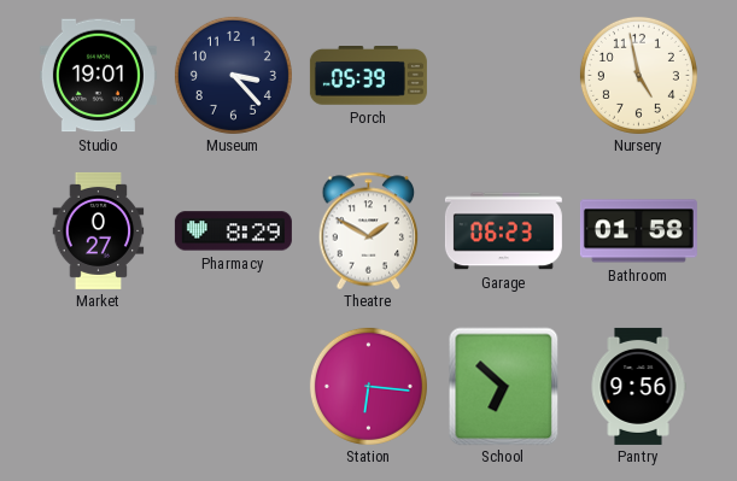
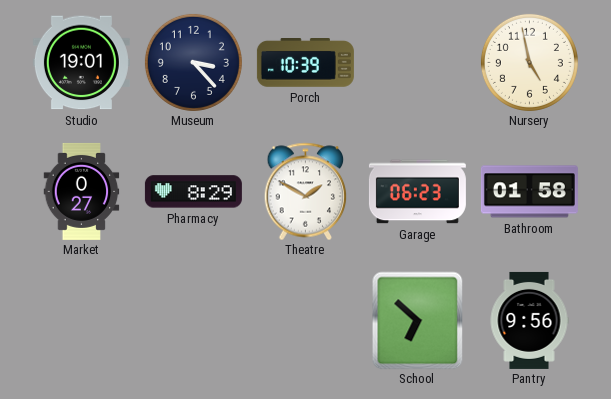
Porch: 05:39 -> 10:39 (305, 63)
Station: 6:16 -> none (368, 386)
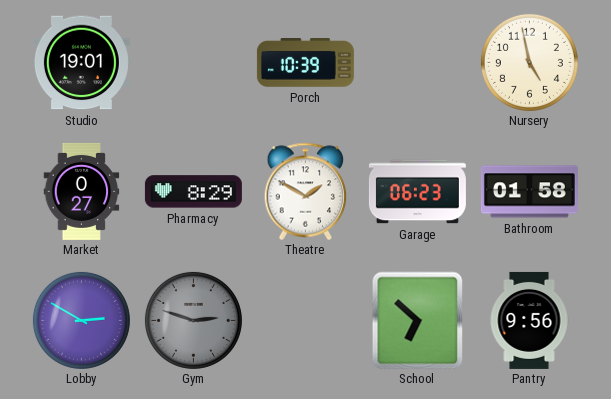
Museum: 3:23 -> none (193, 62)
Lobby: none -> 2:50 (81, 320)
Gym: none -> 2:48 (193, 320)
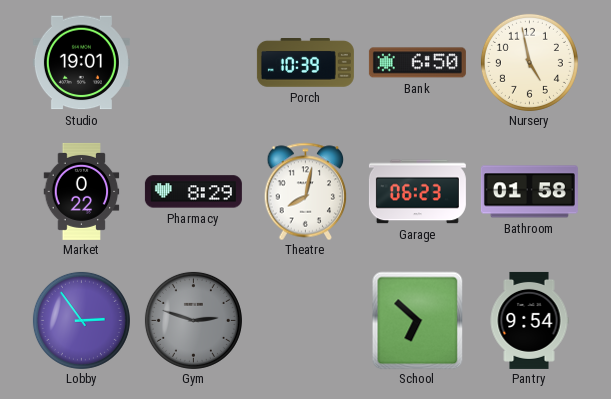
Bank: none -> 6:50 (417, 63)
Market: 0:27 -> 0:22 (82, 191)
Theatre: 1:50 -> 8:02 (306, 191)
Lobby: 2:50 -> 2:54 (81, 320)
Pantry: 9:56 -> 9:54 (529, 320)
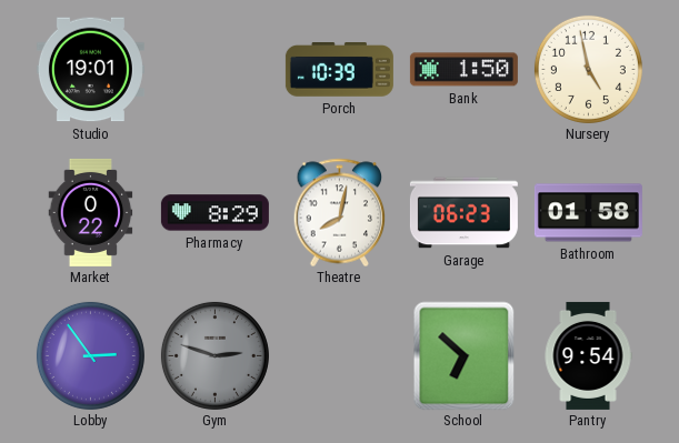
Bank: 6:50 -> 1:50 (463, 70)
